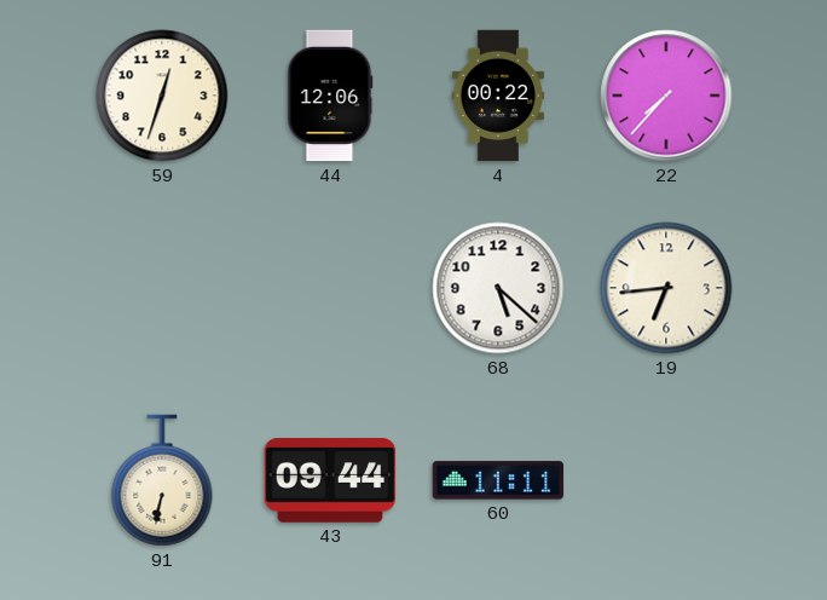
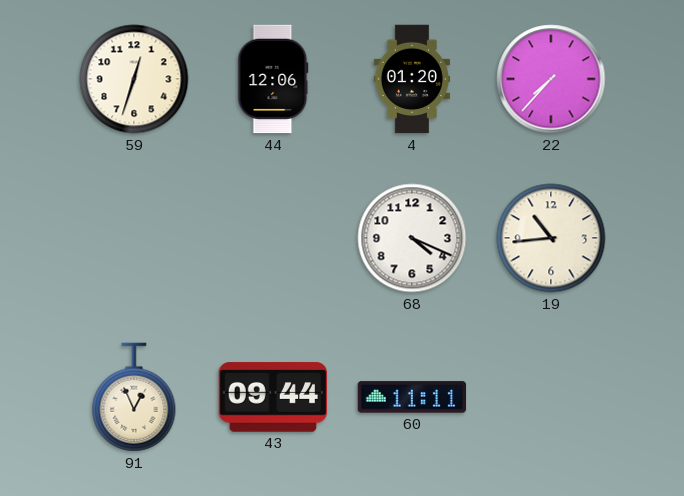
4: 00:22 -> 01:20 (412, 79)
68: 5:22 -> 4:19 (412, 238)
19: 6:44 -> 10:44 (551, 238)
91: 6:32 -> 12:56 (134, 397)
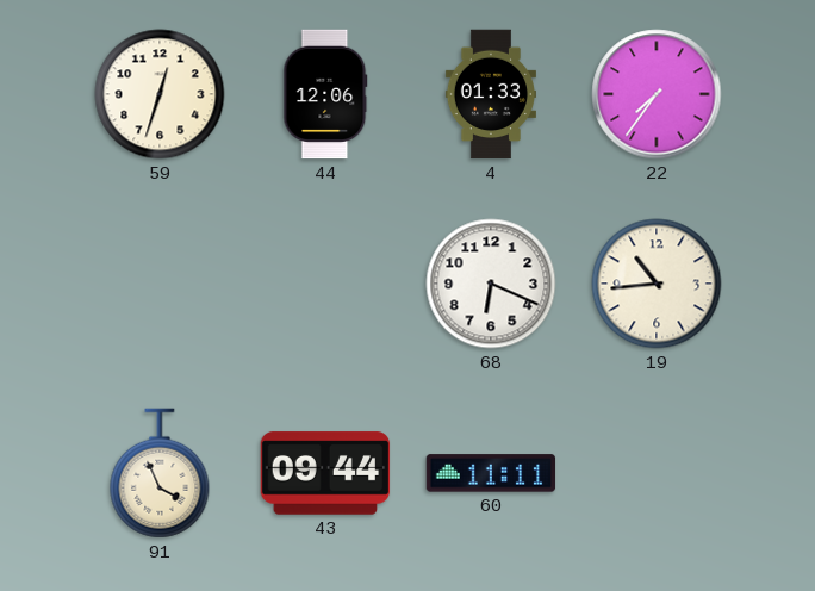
4: 01:20 -> 01:33 (491, 94)
22: 7:37 -> 7:36 (657, 94)
68: 4:19 -> 6:19 (491, 284)
91: 12:56 -> 3:56 (160, 473)
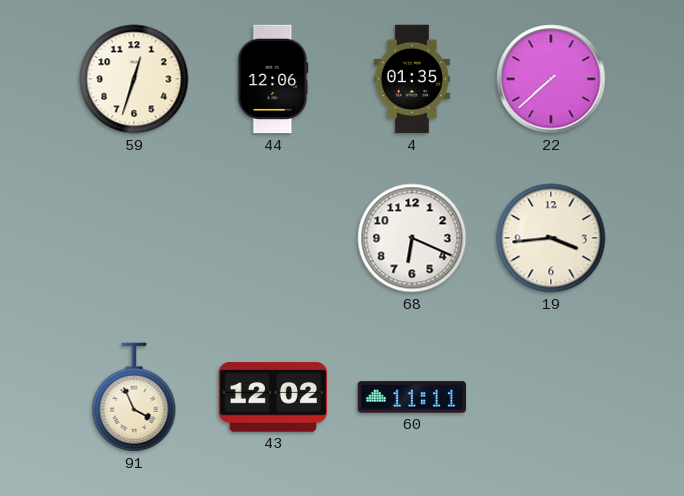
4: 01:33 -> 01:35 (412, 79)
22: 7:36 -> 7:38 (551, 79)
19: 10:44 -> 3:44 (551, 238)
43: 09:44 -> 12:02 (273, 397)
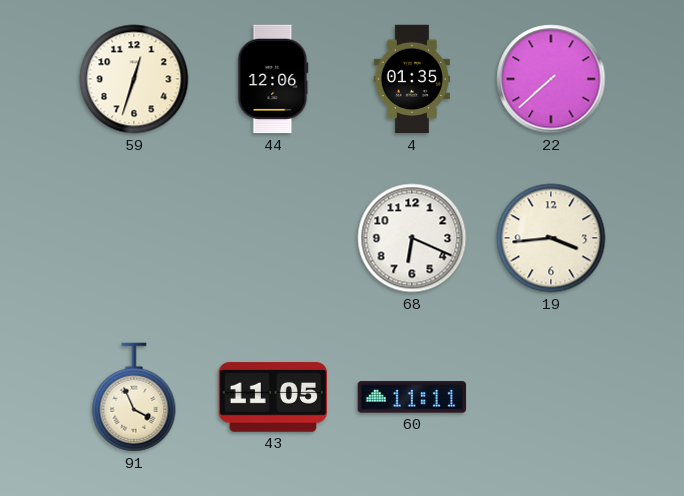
43: 12:02 -> 11:05 (273, 397)
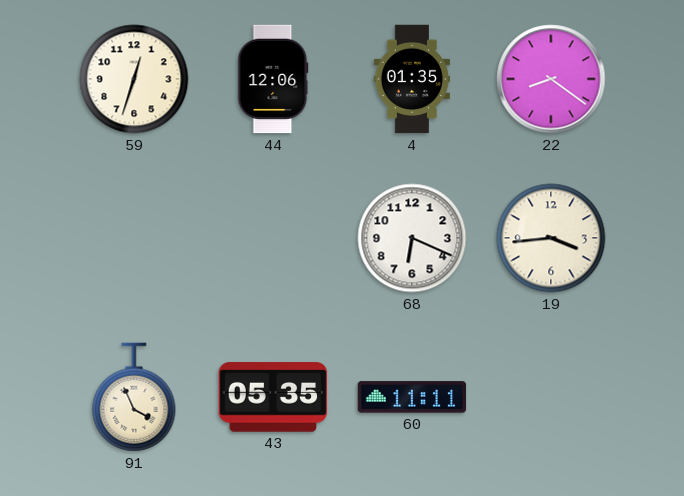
22: 7:38 -> 8:21 (551, 79)
43: 11:05 -> 05:35 (273, 397)
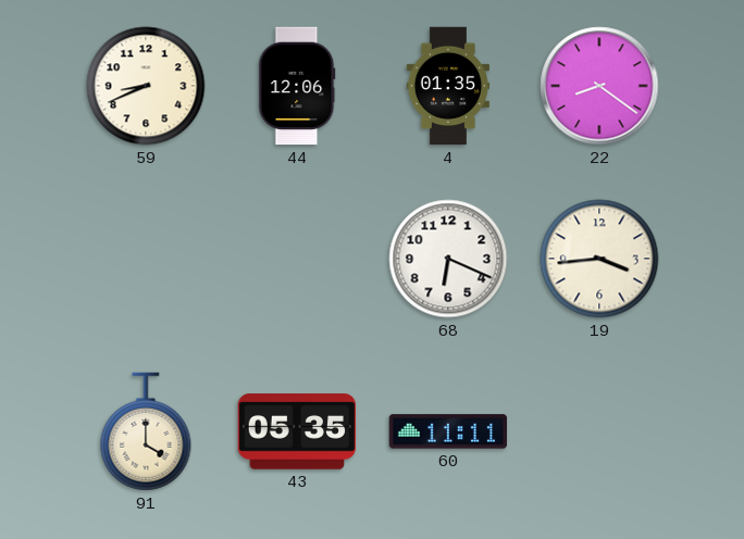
59: 12:33 -> 8:41 (146, 86)
91: 3:56 -> 4:00 (146, 431)
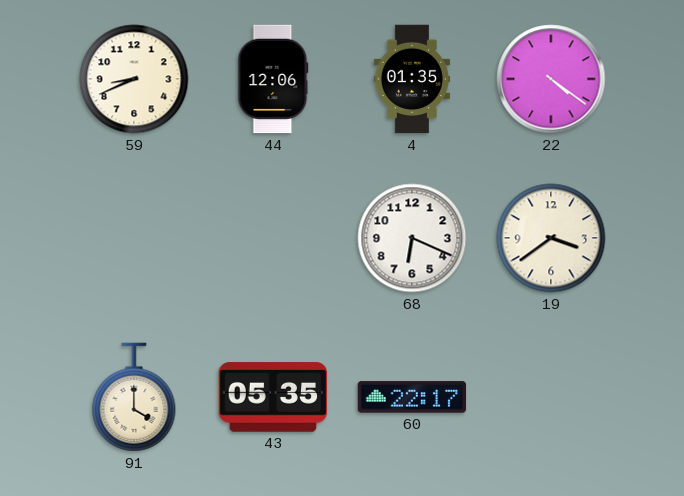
22: 8:21 -> 4:21 (551, 79)
19: 3:44 -> 3:39 (551, 238)
60: 11:11 -> 22:17 (412, 397)
